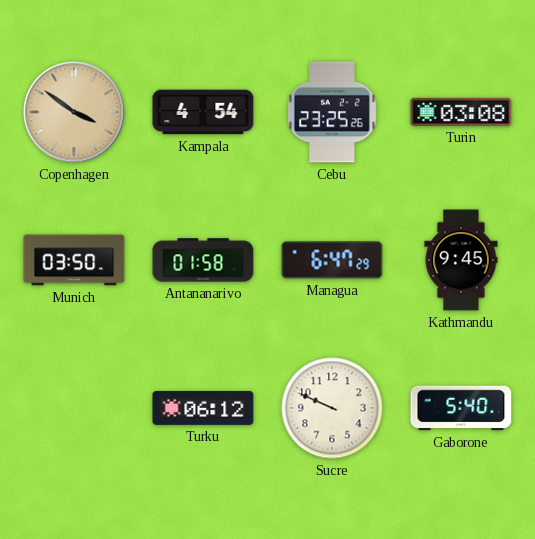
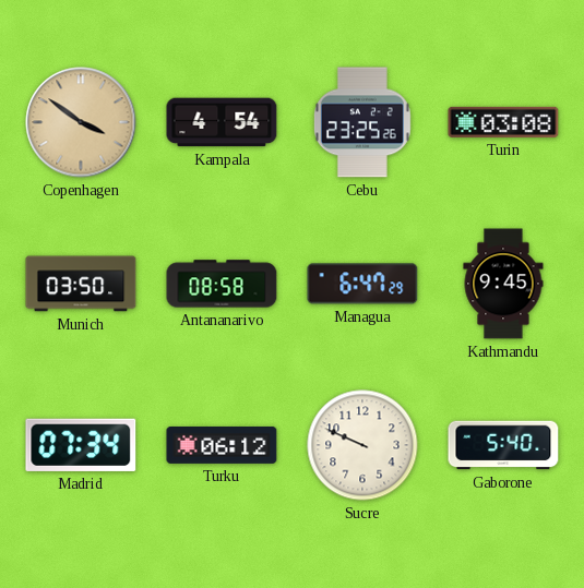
Antananarivo: 01:58 -> 08:58 (222, 284)
Madrid: none -> 07:34 (81, 445)
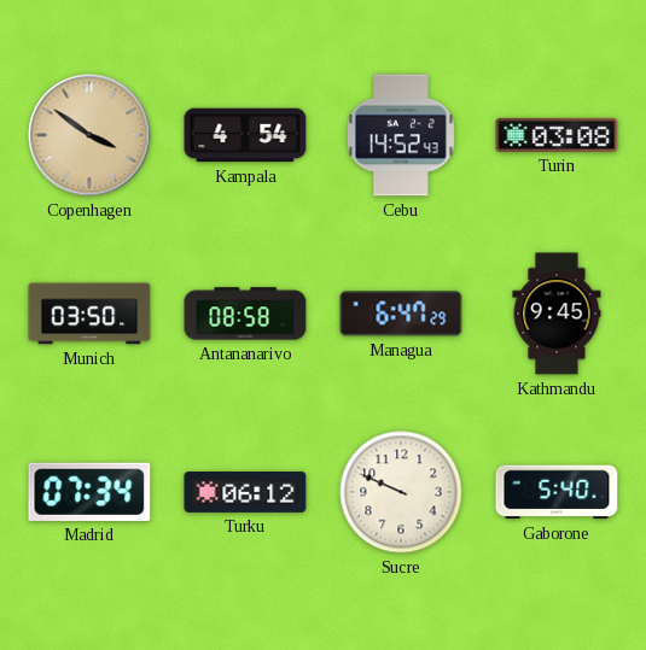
Cebu: 23:25 -> 14:52 (401, 135)
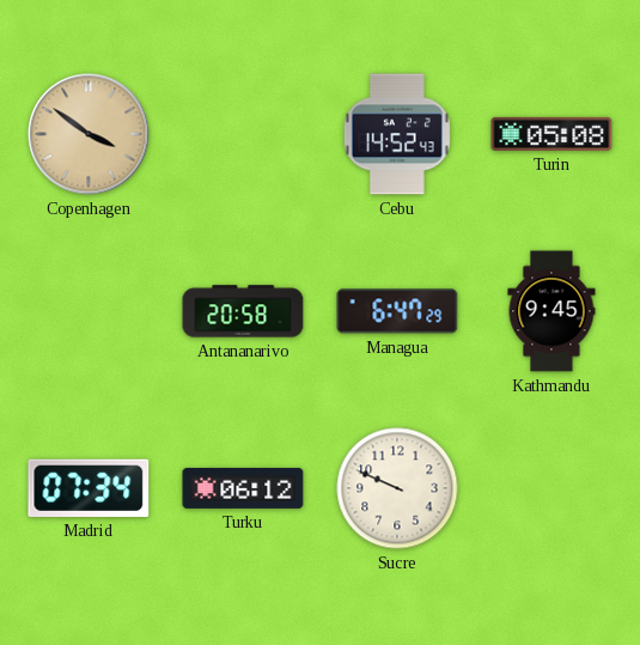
Kampala: 4:54 -> none (245, 135)
Turin: 03:08 -> 05:08 (551, 134)
Munich: 03:50 -> none (89, 314)
Antananarivo: 08:58 -> 20:58 (243, 311)
Gaborone: 5:40 -> none (557, 492)
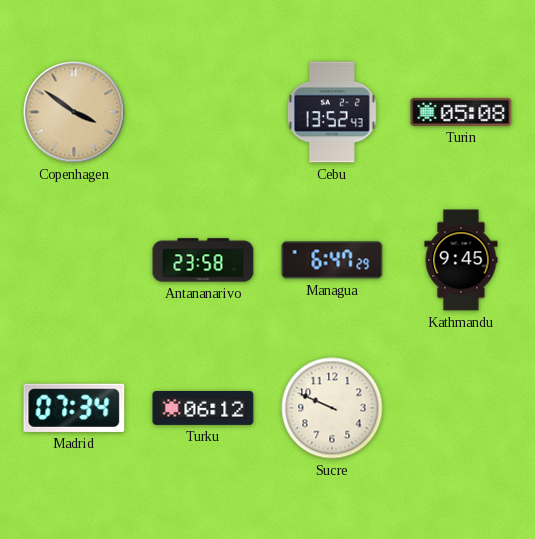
Cebu: 14:52 -> 13:52 (332, 112)
Antananarivo: 20:58 -> 23:58 (203, 260)
